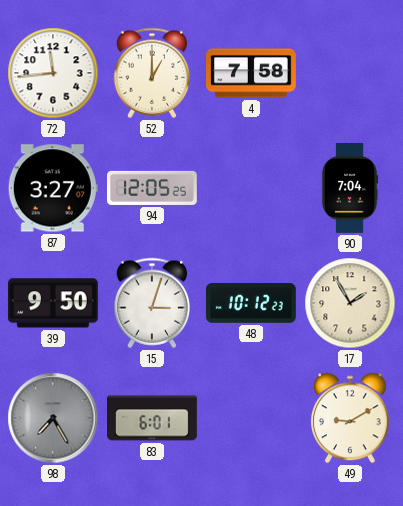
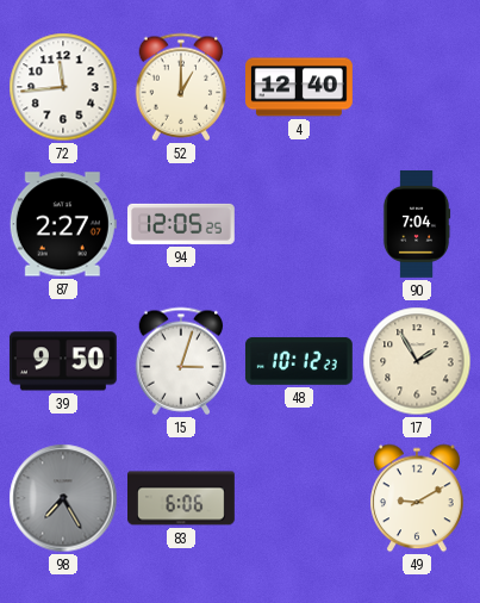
4: 7:58 -> 12:40 (300, 87)
87: 3:27 -> 2:27 (63, 224)
83: 6:01 -> 6:06 (182, 498)
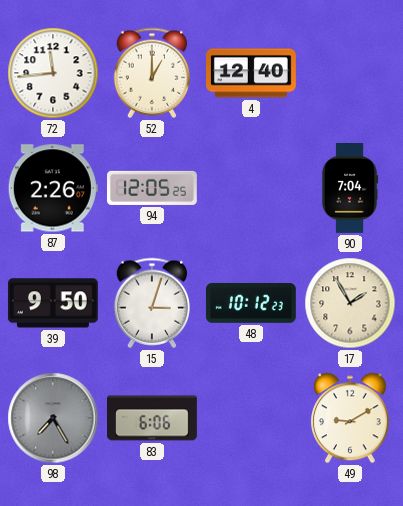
87: 2:27 -> 2:26 (53, 188)
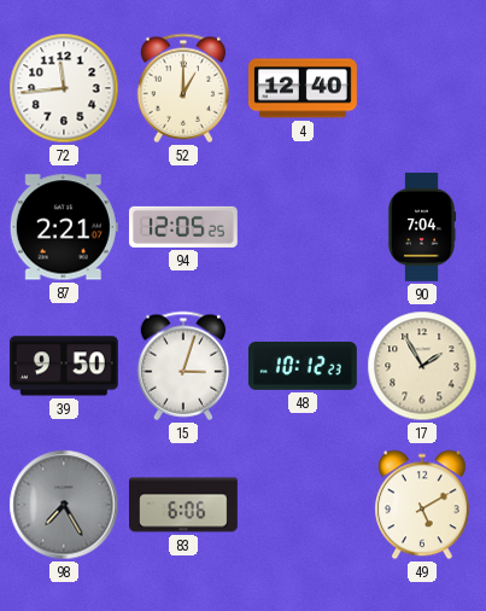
87: 2:26 -> 2:21 (64, 227)
49: 9:10 -> 5:10 (423, 505)
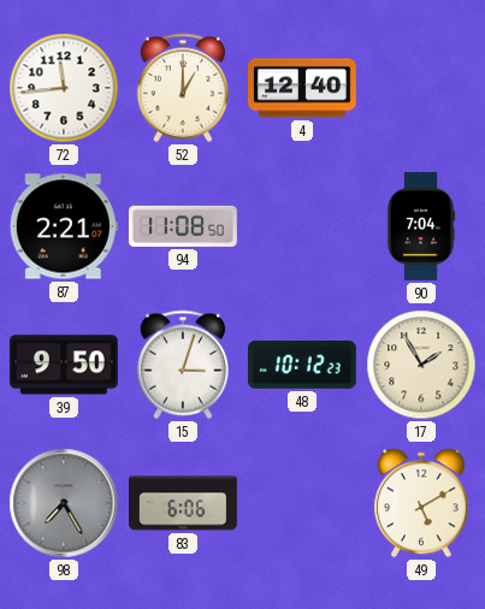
94: 12:05 -> 11:08 (184, 226)
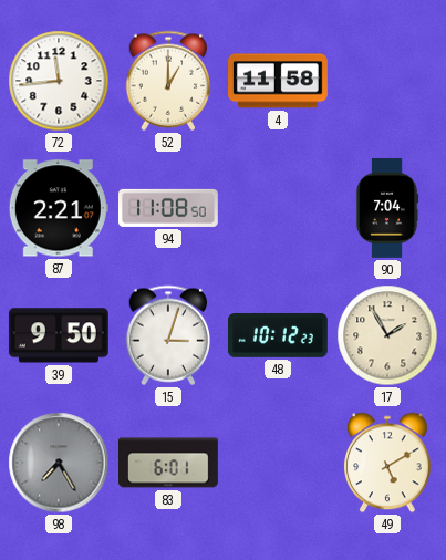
4: 12:40 -> 11:58 (279, 81)
83: 6:06 -> 6:01 (169, 463)
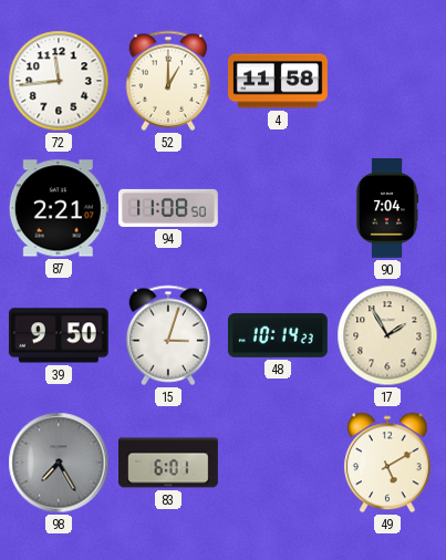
48: 10:12 -> 10:14 (278, 335)
